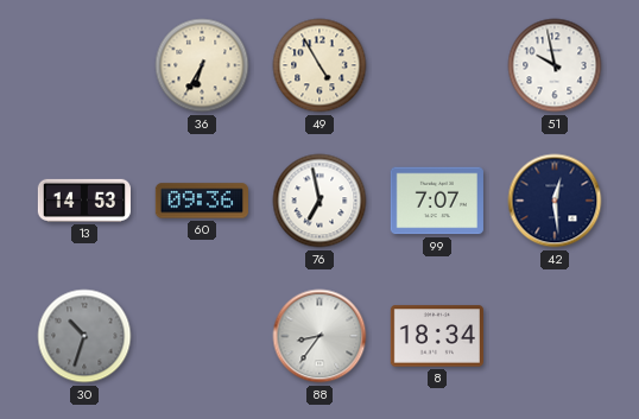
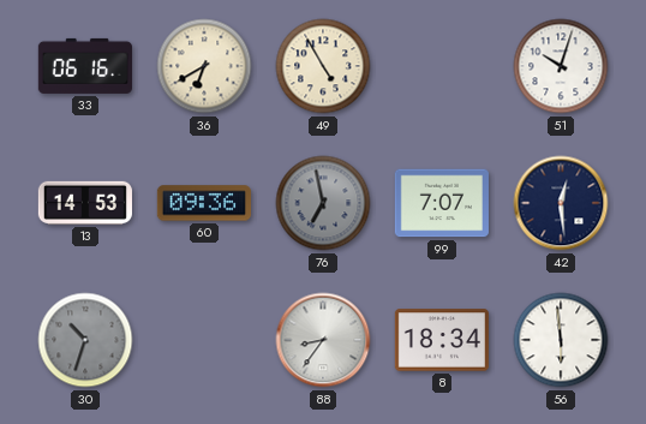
33: none -> 06:16 (85, 66)
36: 6:35 -> 6:40 (204, 66)
51: 9:58 -> 10:03 (561, 66)
76 dial: white -> grey (323, 203)
56: none -> 5:59 (561, 340)
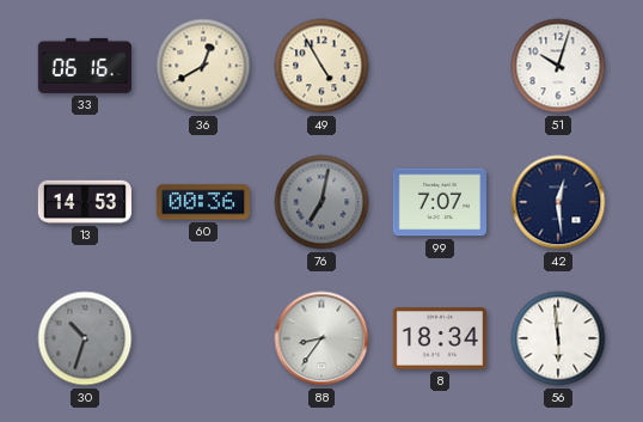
36: 6:40 -> 12:40 (203, 66)
60: 09:36 -> 00:36 (203, 202)
76: 6:58 -> 7:02 (321, 202)
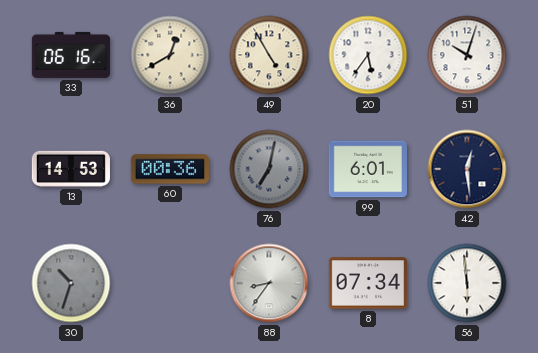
20: none -> 5:36 (368, 55)
99: 7:07 -> 6:01 (368, 169)
8: 18:34 -> 07:34 (368, 283)
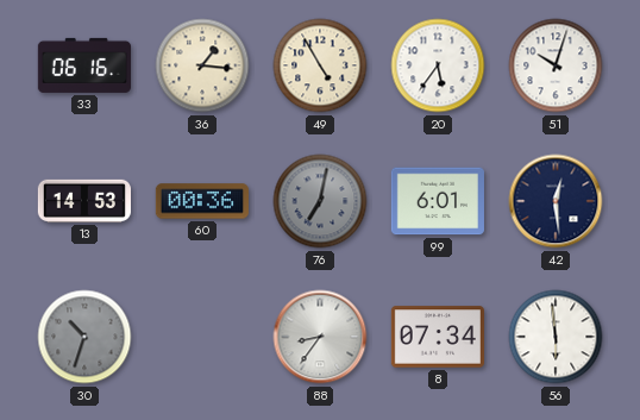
36: 12:40 -> 1:16 (202, 65)
